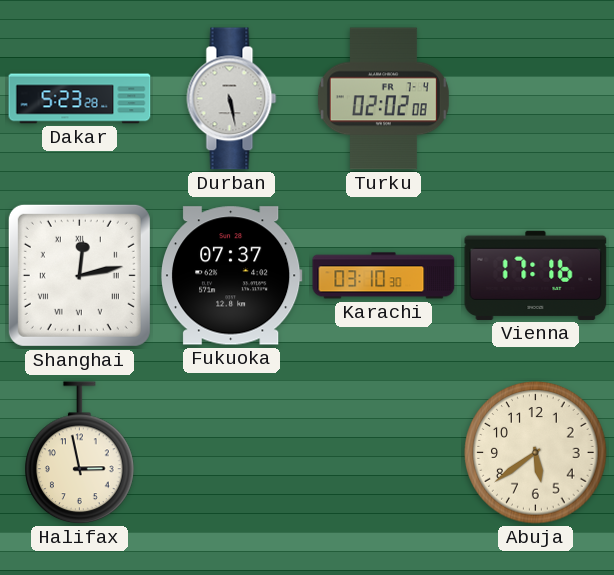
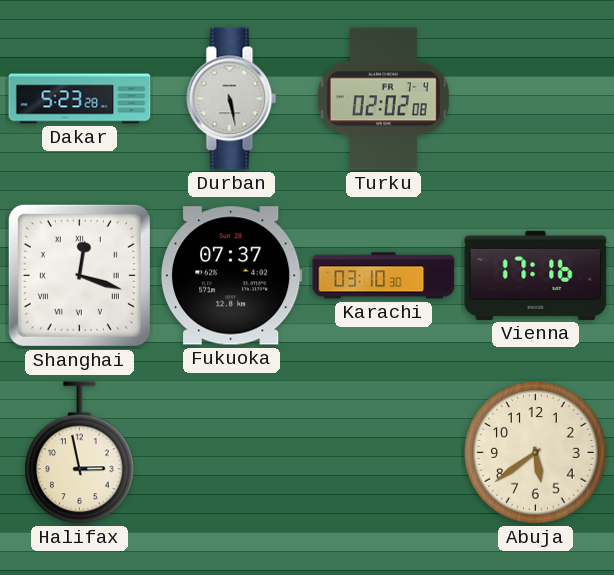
Shanghai: 12:13 -> 12:18 (79, 275)
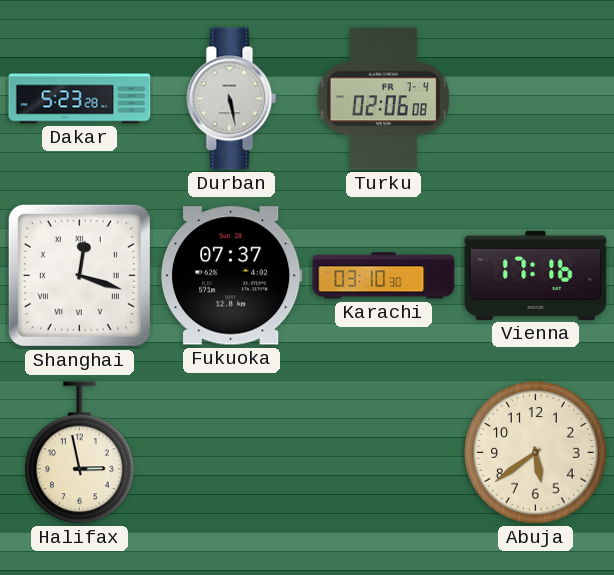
Turku: 02:02 -> 02:06 (383, 99)
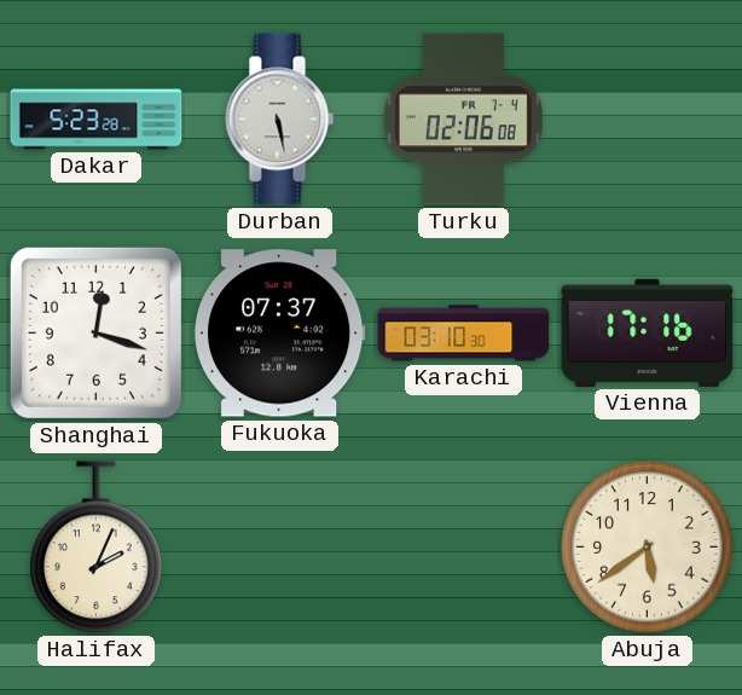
Shanghai numerals: Roman -> Arabic (95, 332)
Halifax: 2:58 -> 2:04 (97, 548)
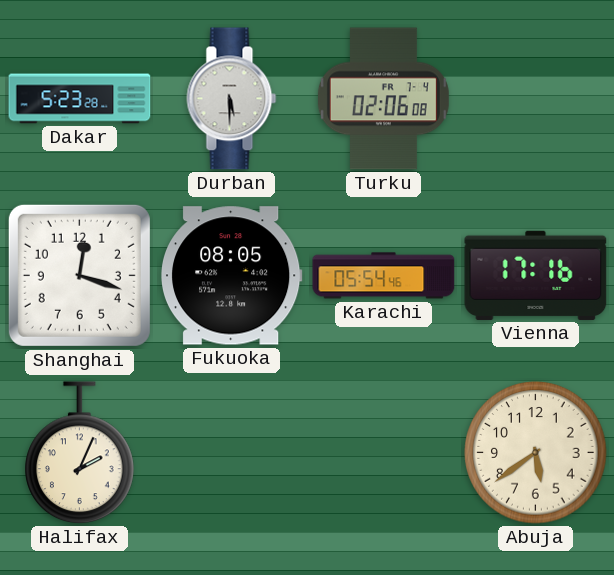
Durban: 5:28 -> 5:30 (232, 99)
Fukuoka: 07:37 -> 08:05 (231, 276)
Karachi: 03:10 -> 05:54 (384, 276)
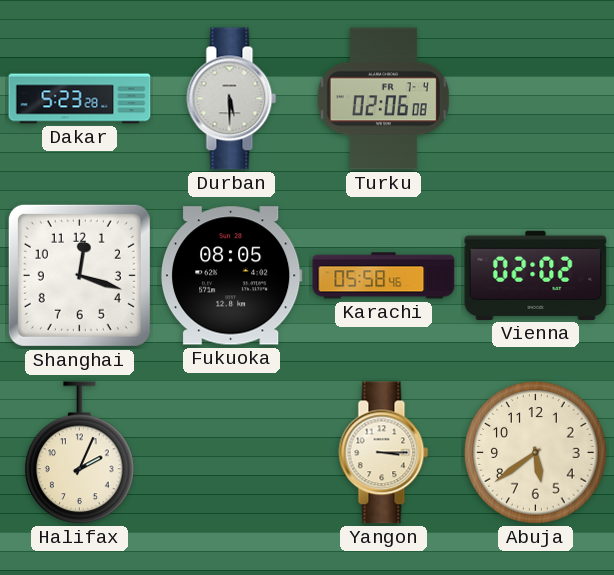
Karachi: 05:54 -> 05:58 (384, 276)
Vienna: 17:16 -> 02:02 (536, 275)
Yangon: none -> 3:15 (384, 453)
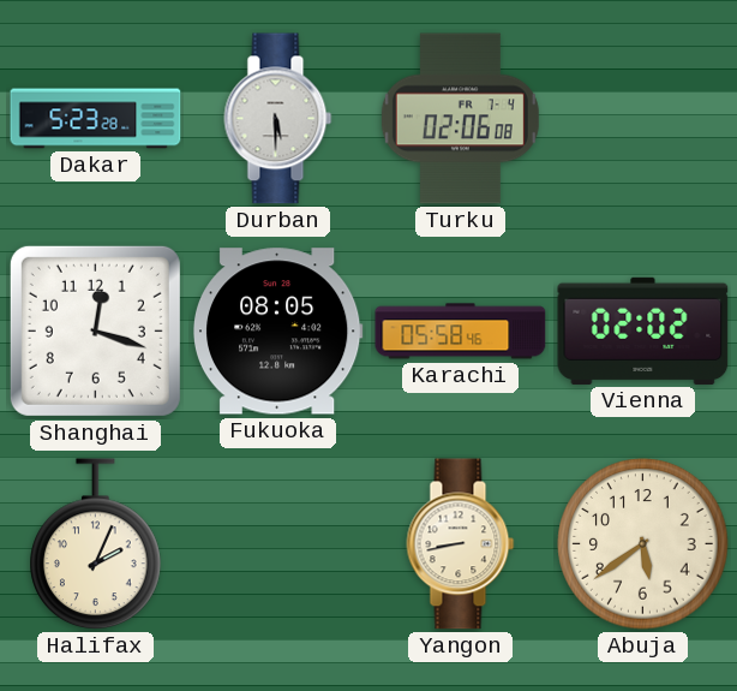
Yangon: 3:15 -> 8:43 (461, 544)
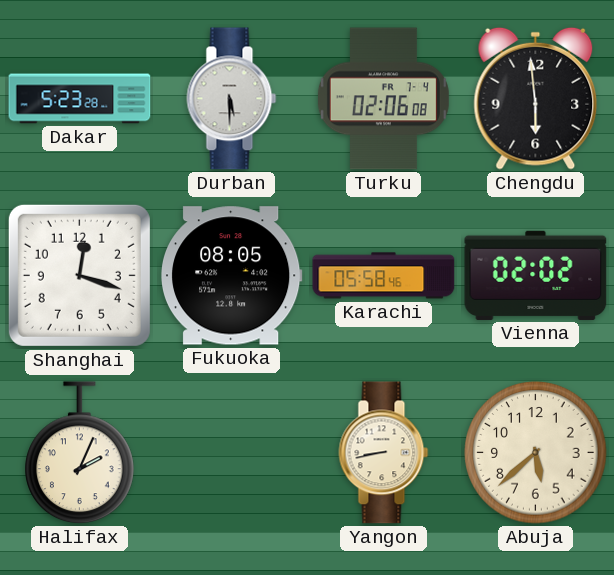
Chengdu: none -> 5:59 (536, 98)
Abuja: 5:39 -> 5:38 (536, 453)
